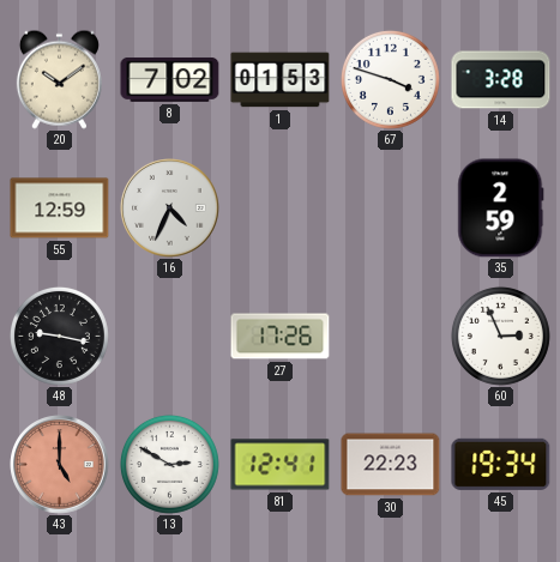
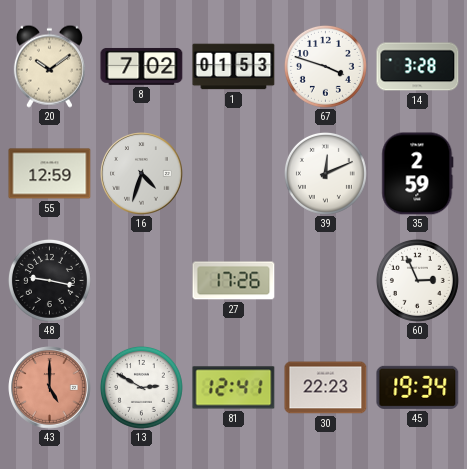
16: 4:34 -> 4:33 (142, 174)
39: none -> 12:11 (325, 173)
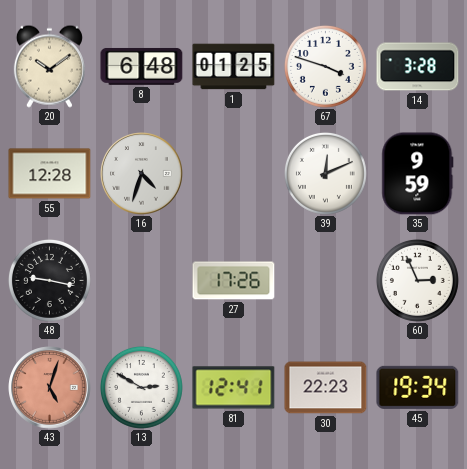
8: 7:02 -> 6:48 (142, 66)
1: 01:53 -> 01:25 (234, 67)
55: 12:59 -> 12:28 (50, 174)
35: 2:59 -> 9:59 (418, 174)
43: 5:00 -> 5:03 (50, 388)
